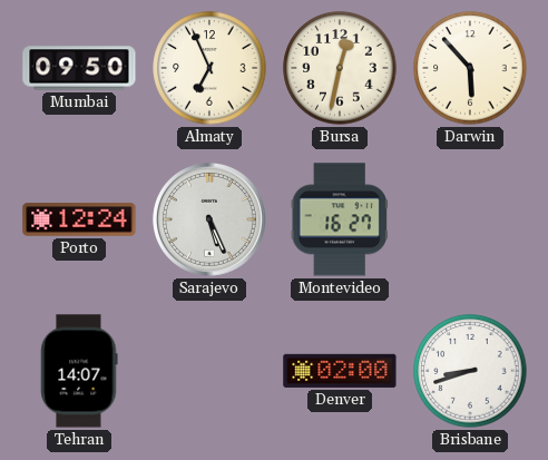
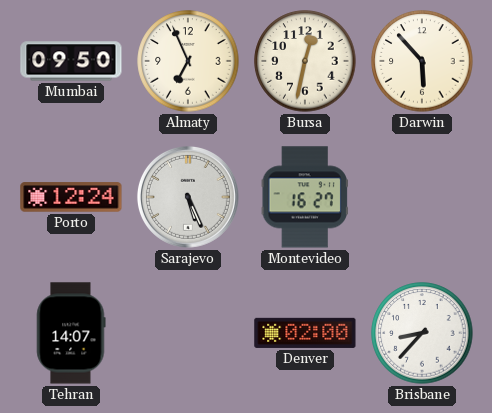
Brisbane: 8:42 -> 8:37 (422, 333)
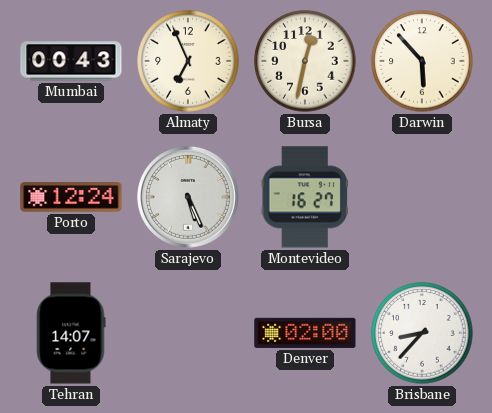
Mumbai: 09:50 -> 00:43 (71, 61)
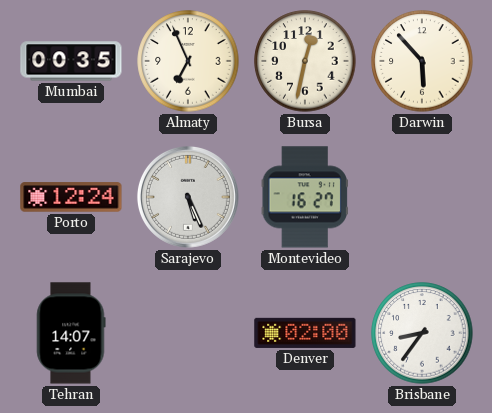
Mumbai: 00:43 -> 00:35 (71, 61)
Brisbane: 8:37 -> 8:36 (422, 333)
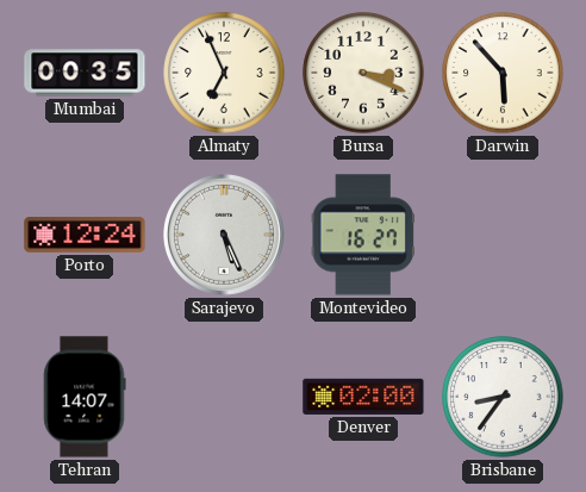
Bursa: 12:32 -> 3:19 (363, 73)
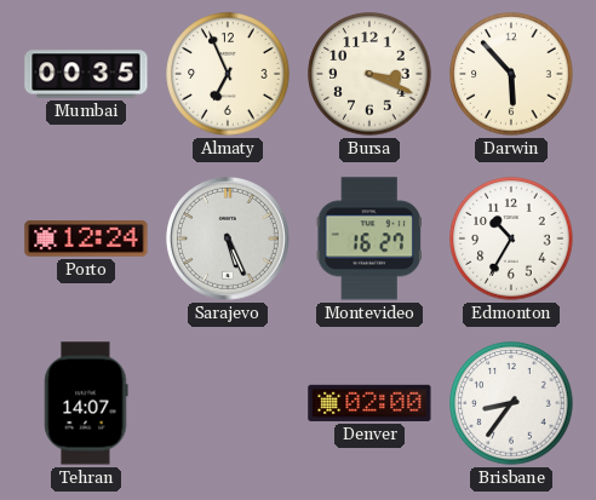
Edmonton: none -> 10:35 (511, 238)
